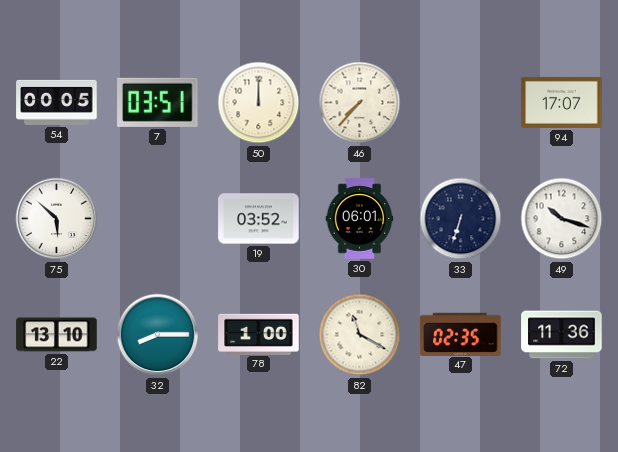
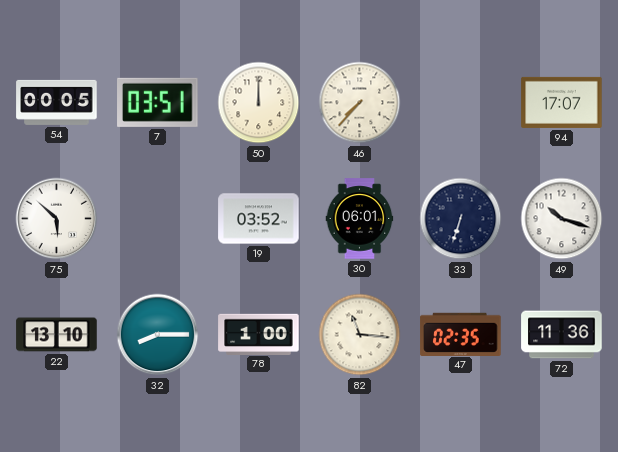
82: 11:20 -> 11:16 (360, 335)
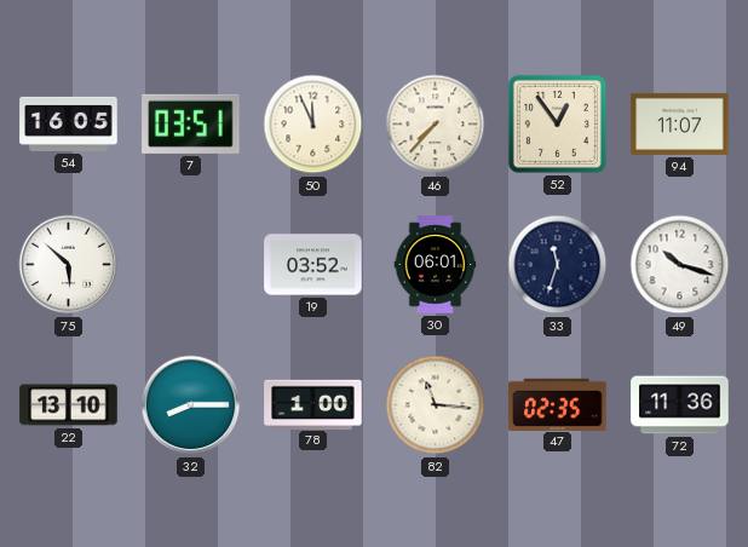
54: 00:05 -> 16:05 (69, 123)
50: 12:00 -> 11:56 (313, 125)
52: none -> 12:54 (557, 123)
94: 17:07 -> 11:07 (680, 123)
33: 6:33 -> 11:33 (558, 265)
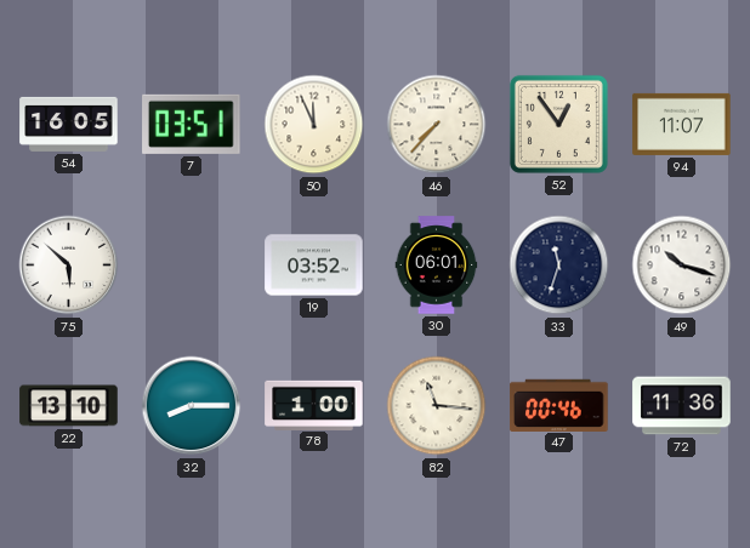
47: 02:35 -> 00:46 (559, 405)
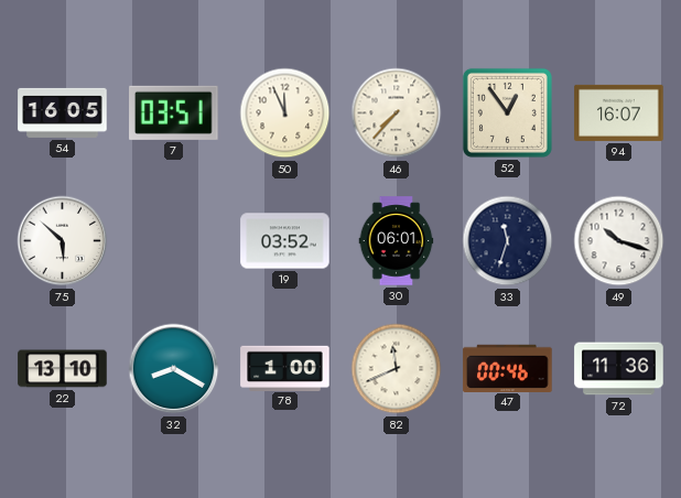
94: 11:07 -> 16:07 (619, 112)
32: 8:15 -> 8:20 (174, 369)
82: 11:16 -> 11:41 (397, 369)
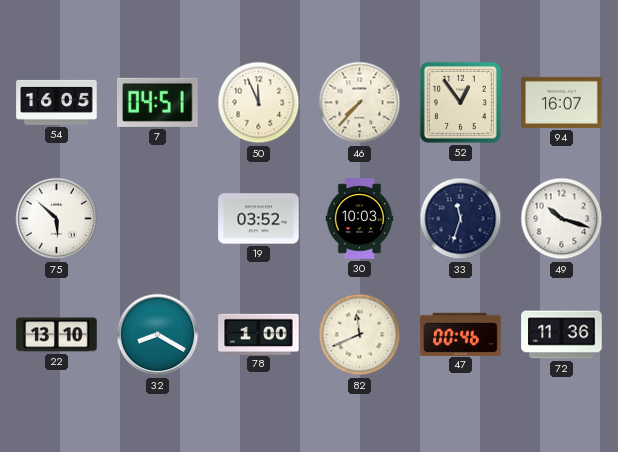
7: 03:51 -> 04:51 (158, 102)
30: 06:01 -> 10:03 (360, 219)
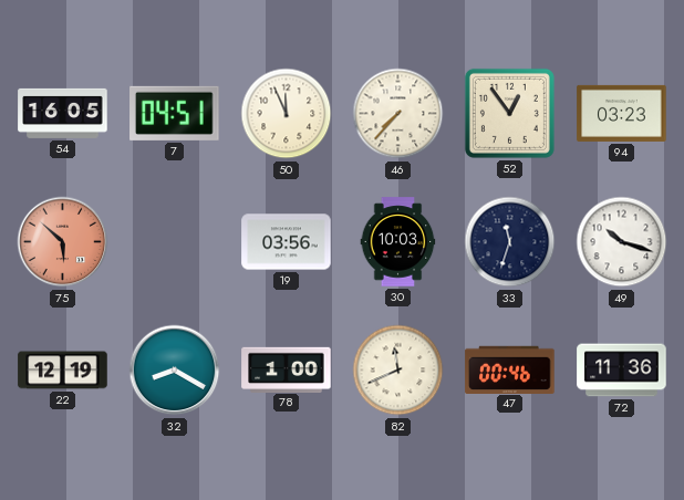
94: 16:07 -> 03:23 (622, 113)
75 dial: white -> salmon (63, 242)
19: 03:52 -> 03:56 (287, 242)
22: 13:10 -> 12:19 (63, 371)
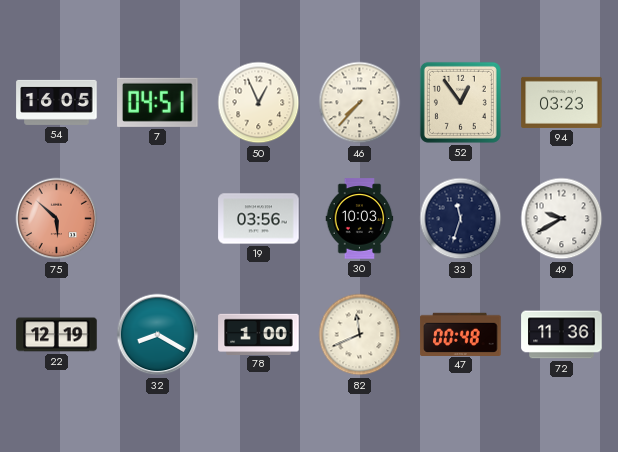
50: 11:56 -> 12:56 (259, 103)
49: 10:18 -> 9:40 (562, 219)
47: 00:46 -> 00:48 (461, 334)
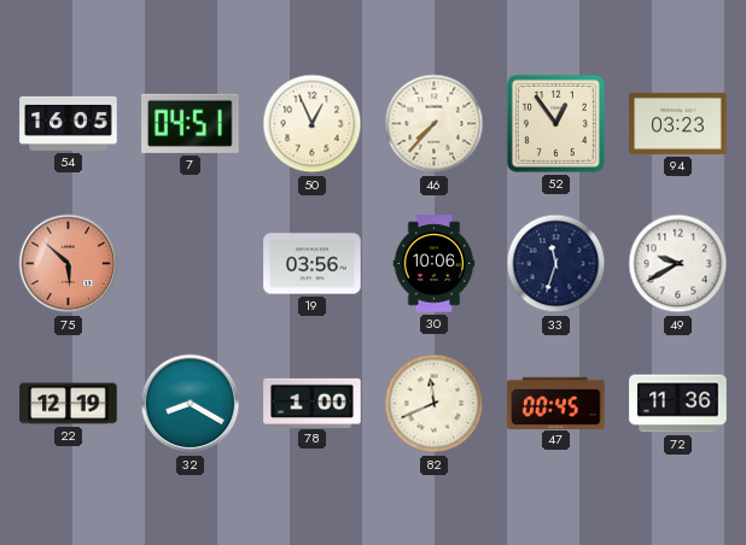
30: 10:03 -> 10:06 (435, 264)
47: 00:48 -> 00:45 (556, 403)
